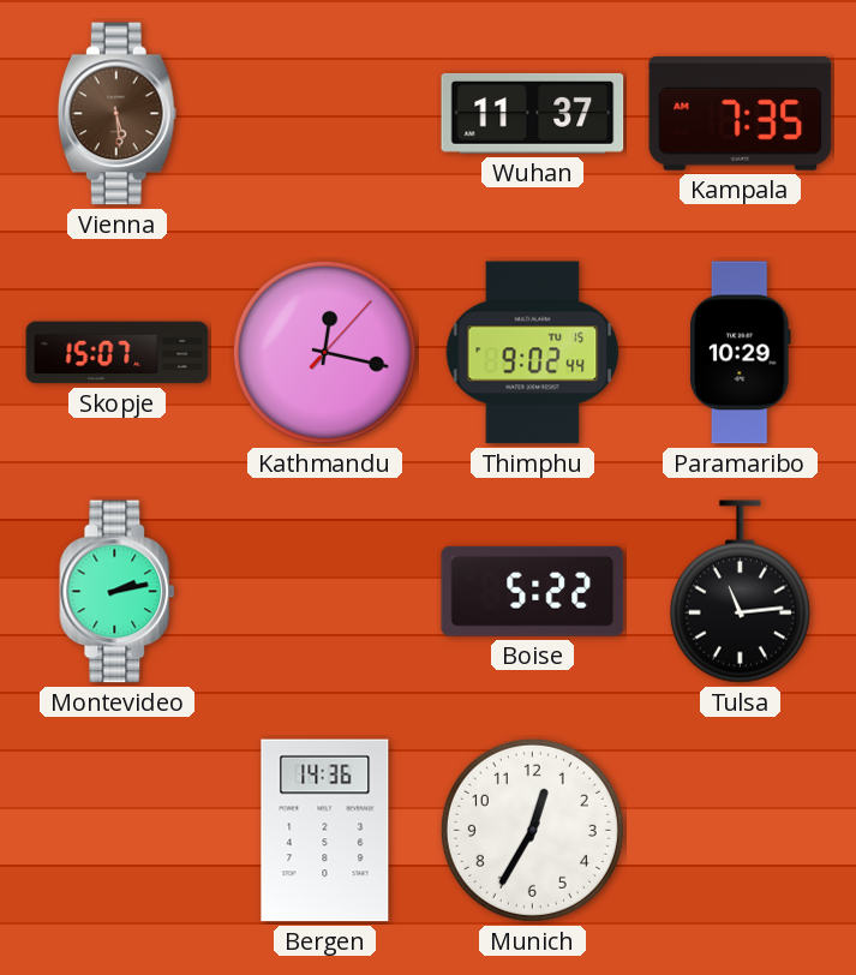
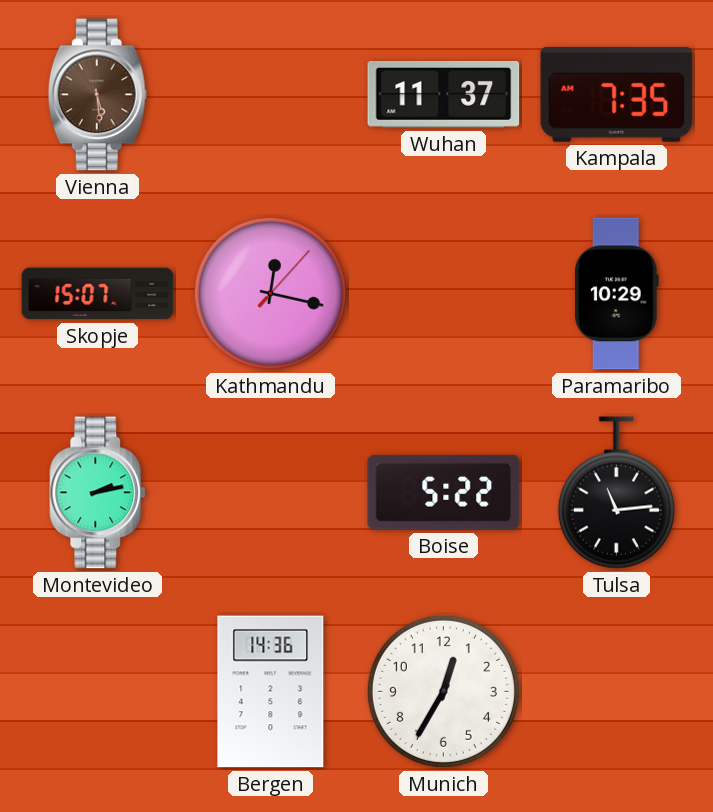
Thimphu: 9:02 -> none (533, 353)
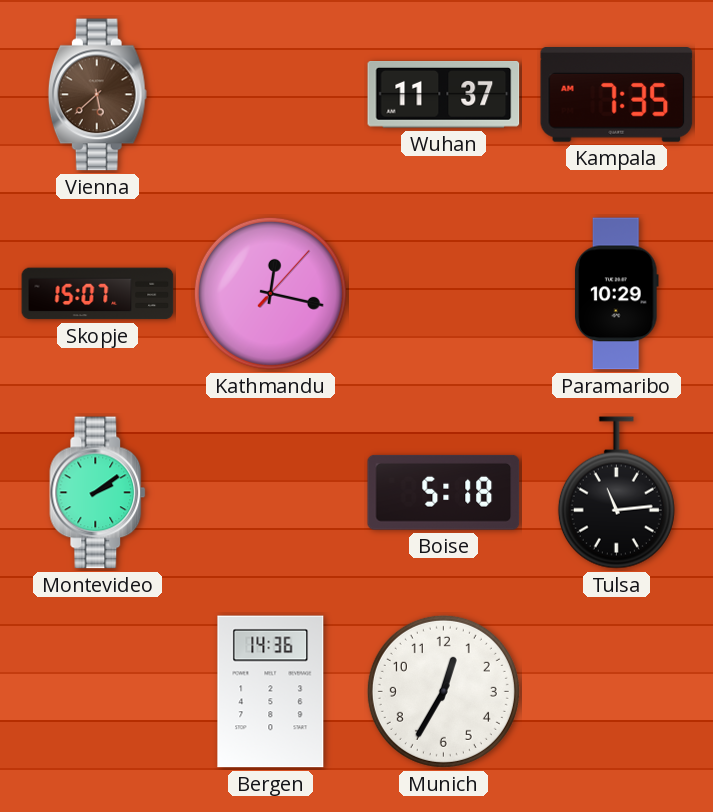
Vienna: 5:29 -> 5:38 (97, 95)
Montevideo: 2:13 -> 2:09 (98, 493)
Boise: 5:22 -> 5:18 (444, 492)
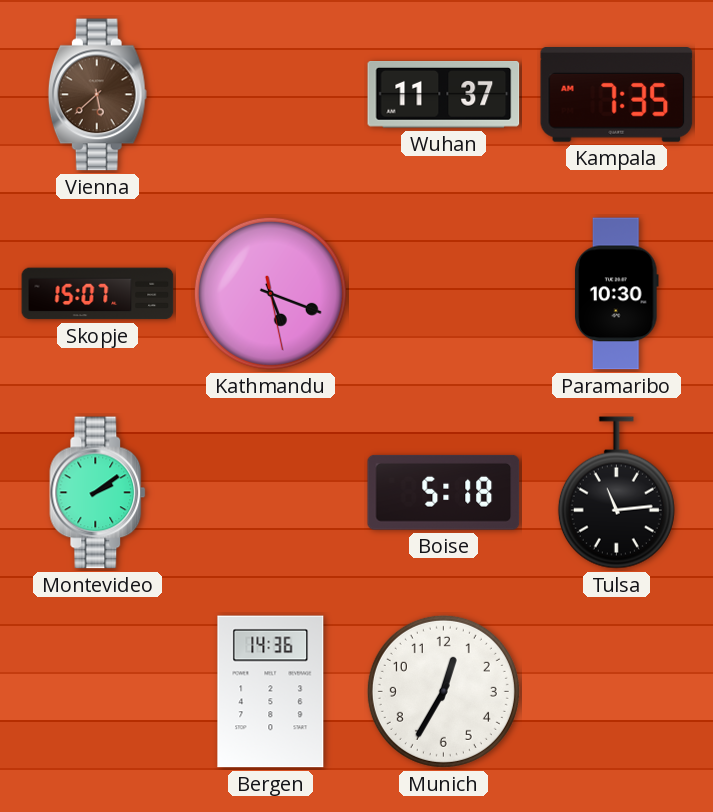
Kathmandu: 12:17 -> 5:18 (270, 293)
Paramaribo: 10:29 -> 10:30 (617, 294)
